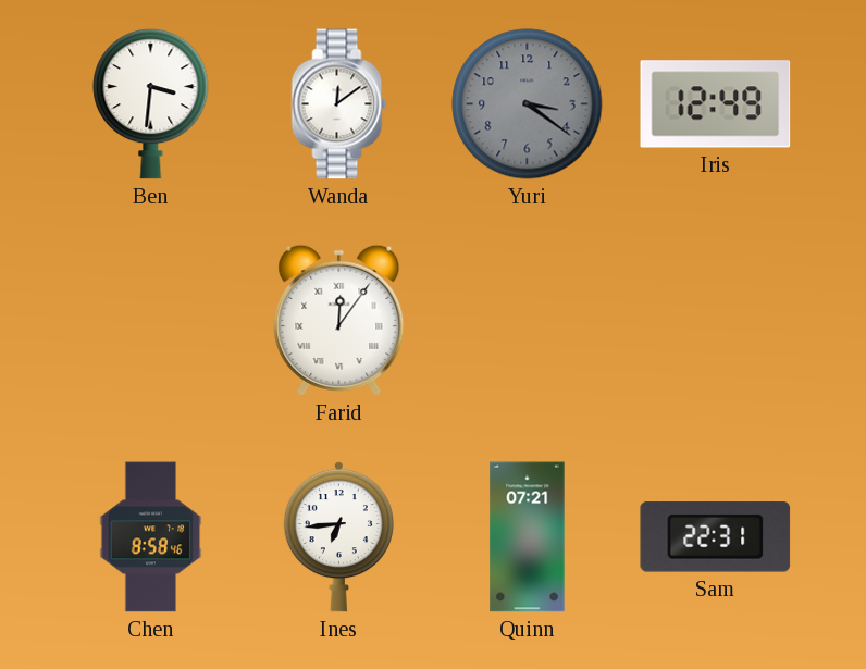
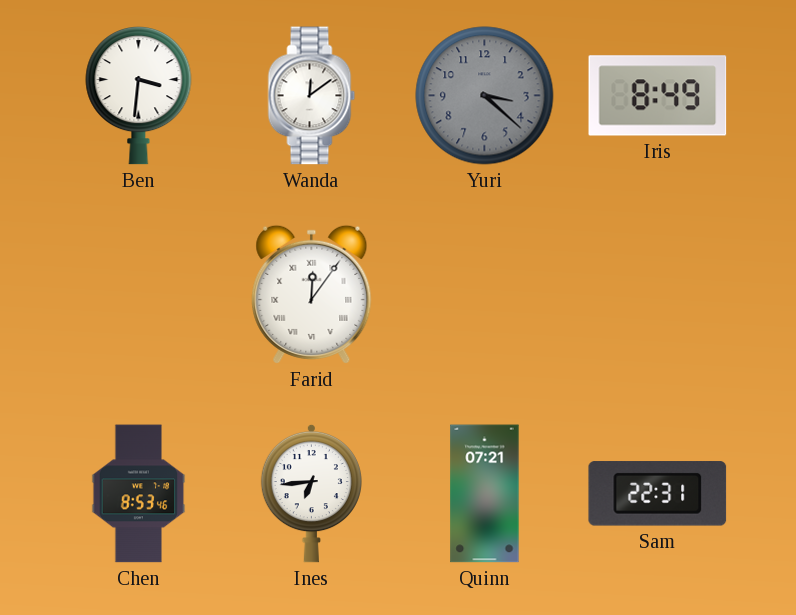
Yuri: 3:21 -> 3:22 (485, 96)
Iris: 12:49 -> 8:49 (658, 96)
Chen: 8:58 -> 8:53 (139, 494)
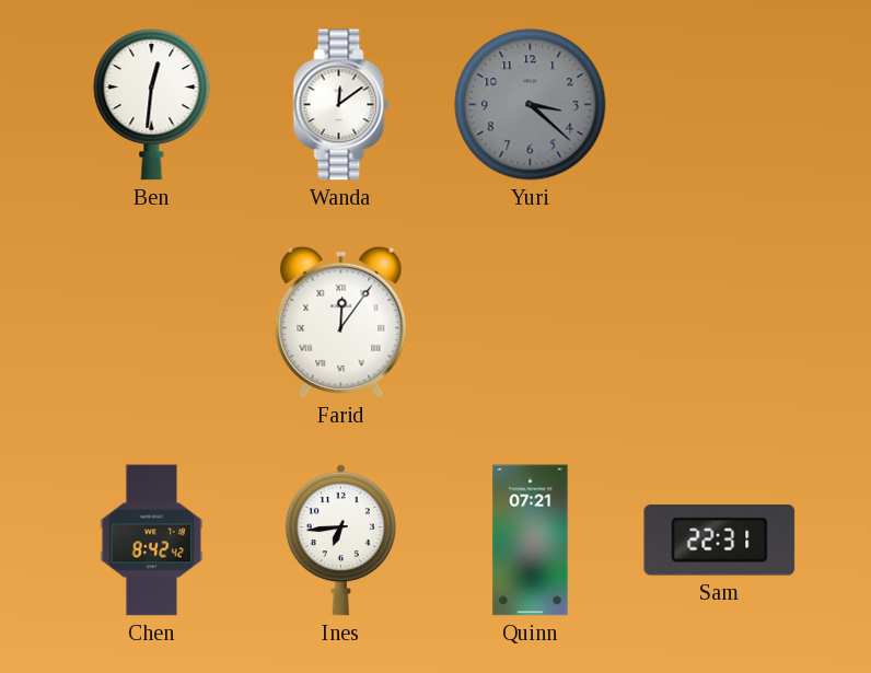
Ben: 3:31 -> 12:31 (152, 105)
Iris: 8:49 -> none (658, 96)
Chen: 8:53 -> 8:42 (152, 541)
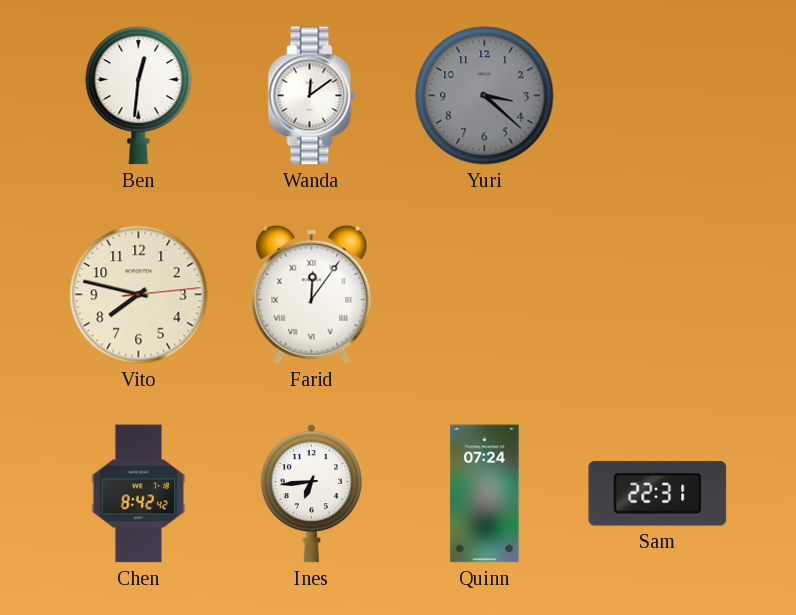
Vito: none -> 7:47 (139, 295)
Quinn: 07:21 -> 07:24 (485, 494)
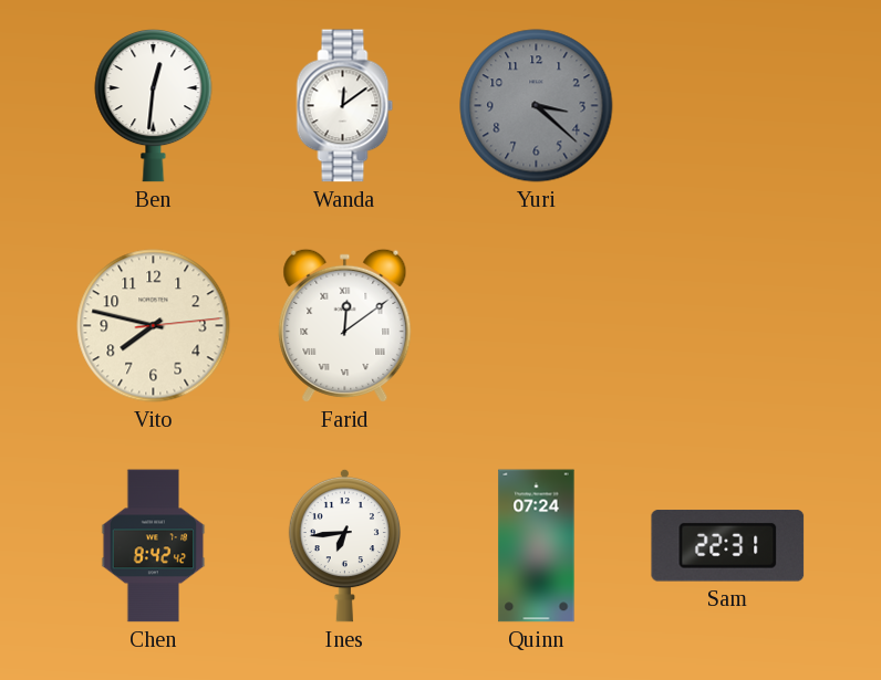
Farid: 12:06 -> 12:09 (345, 325)
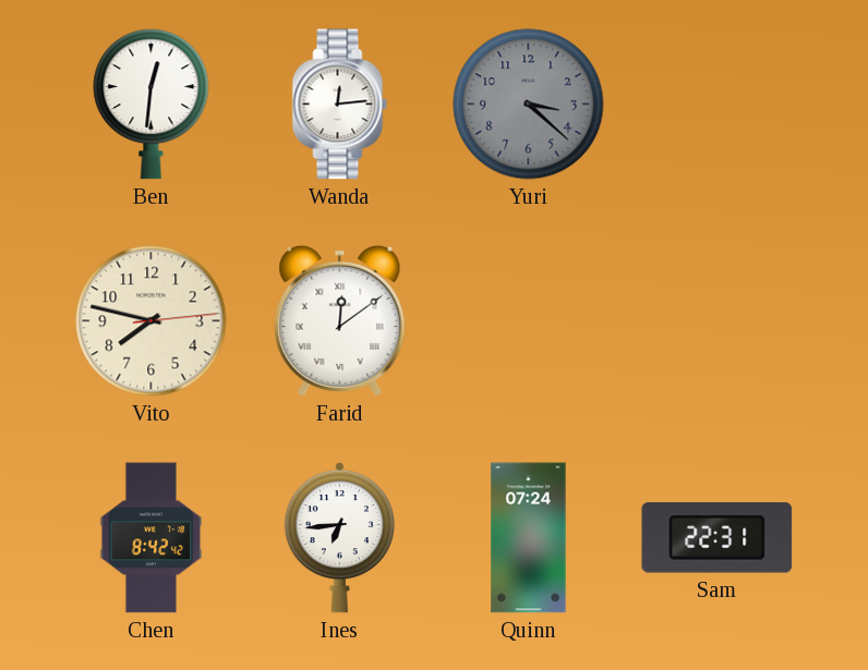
Wanda: 12:09 -> 12:14 (340, 105)
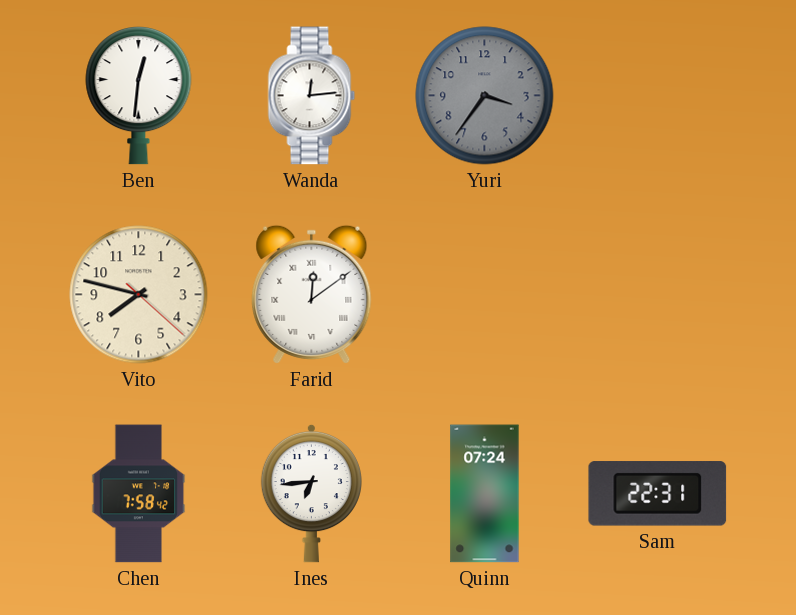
Yuri: 3:22 -> 3:36 (485, 96)
Vito: 7:47:14 -> 7:47:22 (139, 295)
Chen: 8:42 -> 7:58 (139, 494)
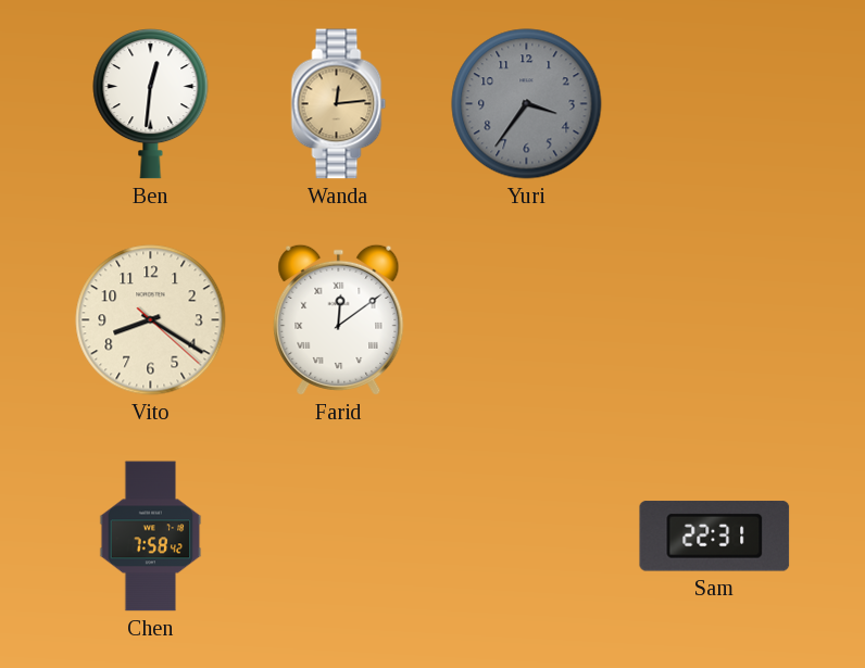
Wanda dial: white -> champagne (339, 104)
Vito: 7:47 -> 8:20 (151, 320)
Ines: 6:44 -> none (311, 493)
Quinn: 07:24 -> none (485, 494)
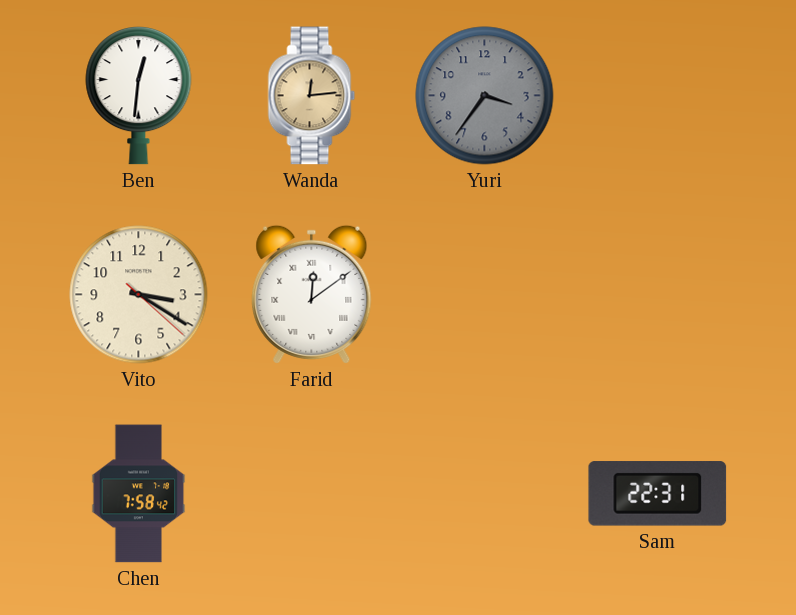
Vito: 8:20 -> 3:20 (139, 295)
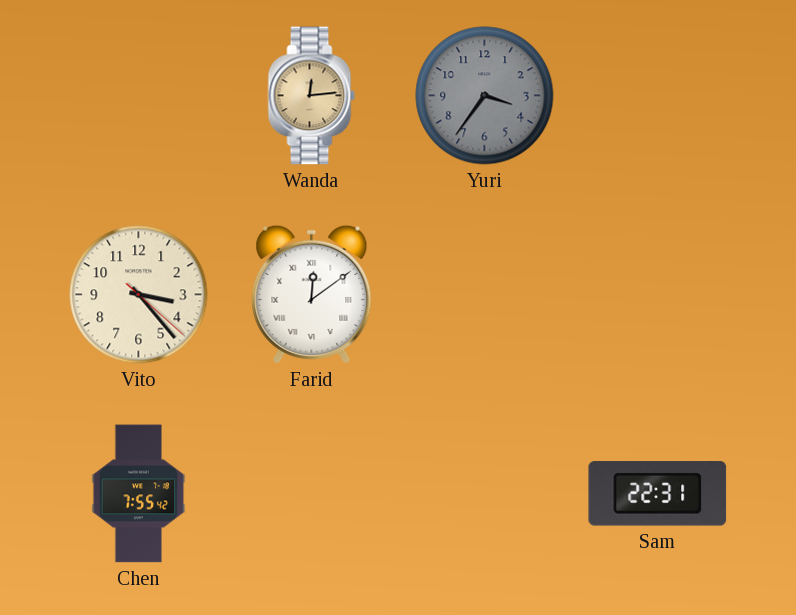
Ben: 12:31 -> none (139, 96)
Vito: 3:20 -> 3:23 (139, 295)
Chen: 7:58 -> 7:55 (139, 494)
